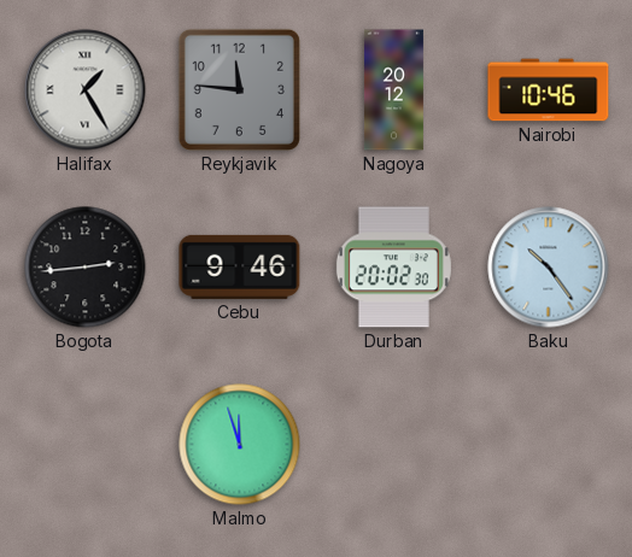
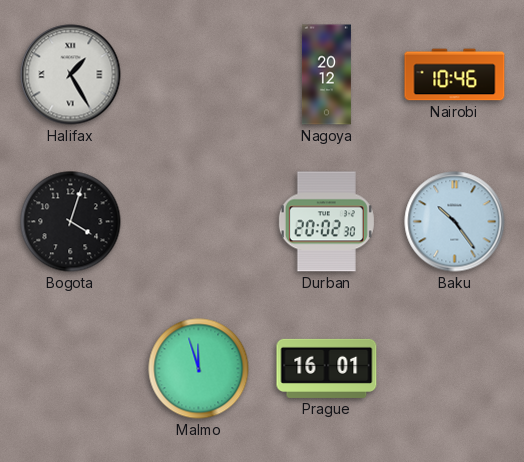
Reykjavik: 11:46 -> none (239, 89)
Bogota: 2:44 -> 4:03 (71, 222)
Cebu: 9:46 -> none (240, 266)
Prague: none -> 16:01 (327, 368)
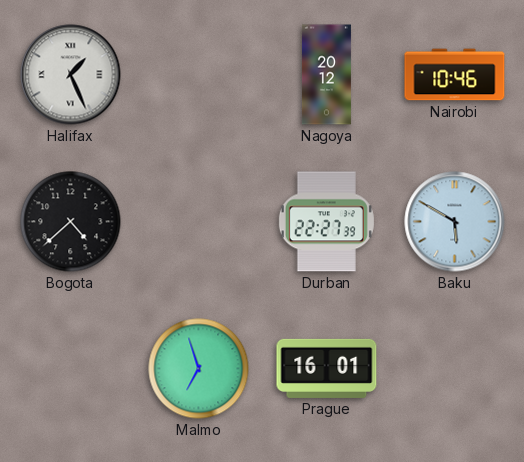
Halifax: 1:25 -> 1:26 (71, 75)
Bogota: 4:03 -> 4:38 (71, 222)
Durban: 20:02 -> 22:27 (326, 222)
Baku: 10:24 -> 5:50 (455, 222)
Malmo: 11:57 -> 6:57 (199, 369)
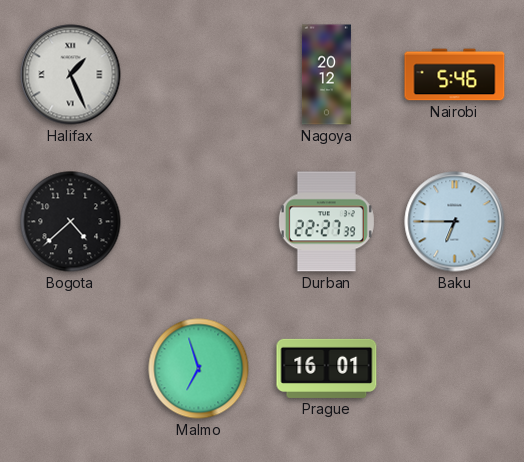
Nairobi: 10:46 -> 5:46 (455, 75)
Baku: 5:50 -> 6:45 (455, 222)
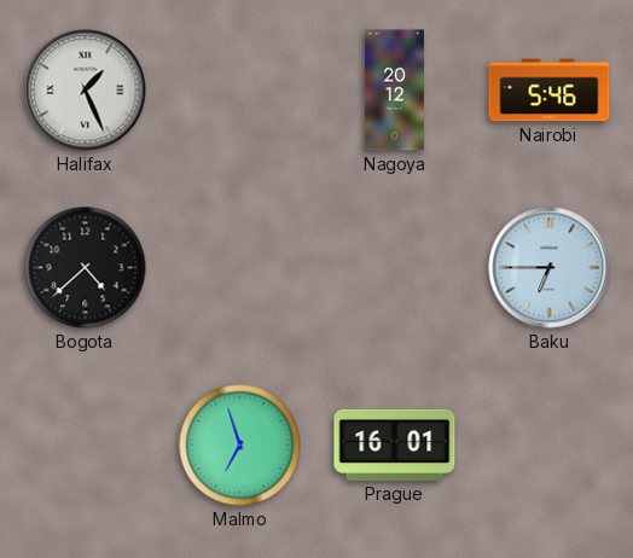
Durban: 22:27 -> none (326, 222)
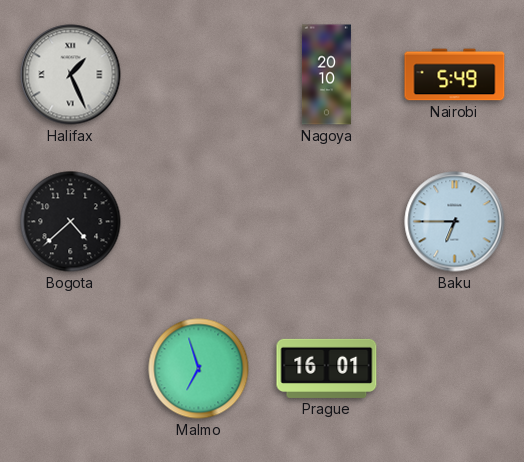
Nagoya: 20:12 -> 20:10 (326, 75)
Nairobi: 5:46 -> 5:49 (455, 75)
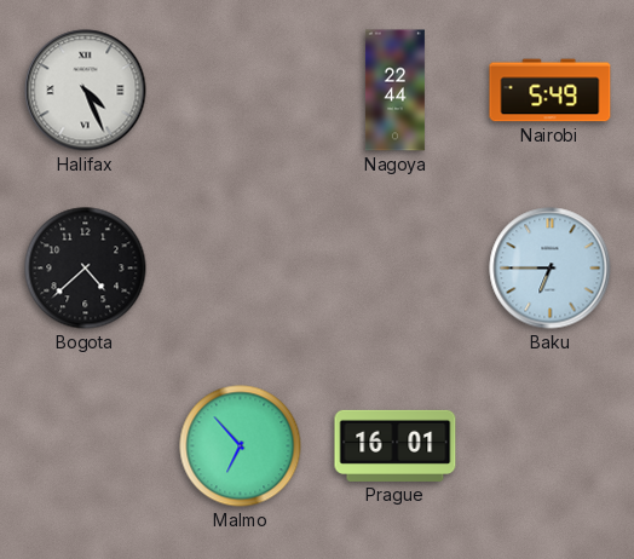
Halifax: 1:26 -> 4:26 (86, 91)
Nagoya: 20:10 -> 22:44 (394, 91)
Malmo: 6:57 -> 6:53 (241, 446)
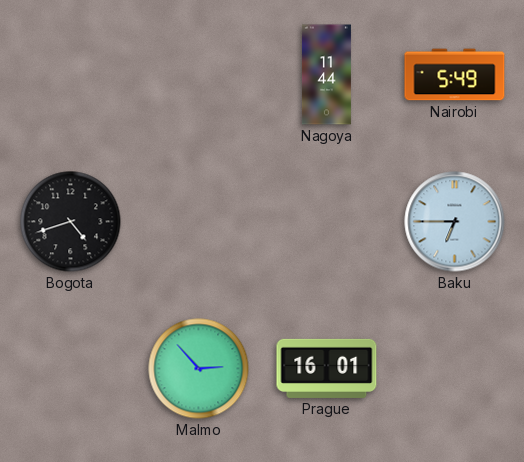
Halifax: 4:26 -> none (86, 91)
Nagoya: 22:44 -> 11:44 (326, 75)
Bogota: 4:38 -> 4:42 (71, 222)
Malmo: 6:53 -> 2:53 (199, 369)
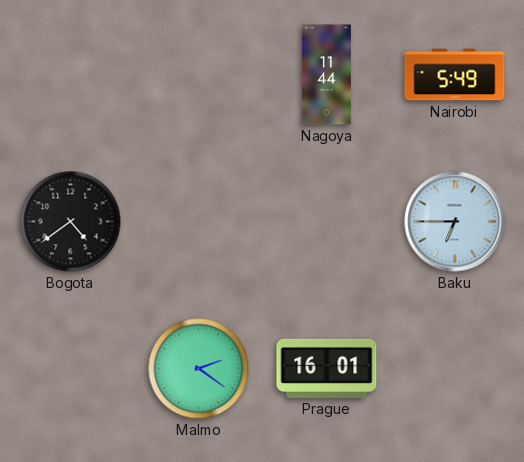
Bogota: 4:42 -> 4:39 (71, 222)
Malmo: 2:53 -> 2:21 (199, 369)
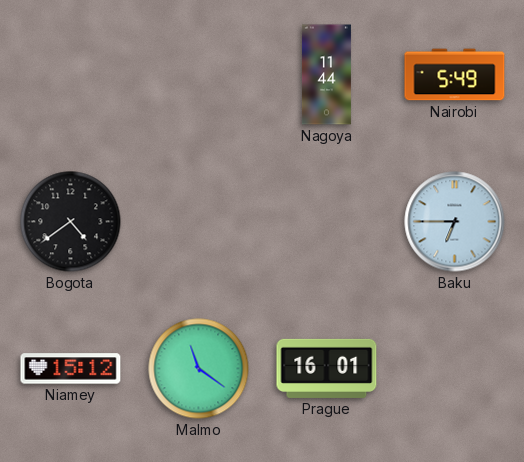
Niamey: none -> 15:12 (71, 369)
Malmo: 2:21 -> 11:21 (199, 369)
